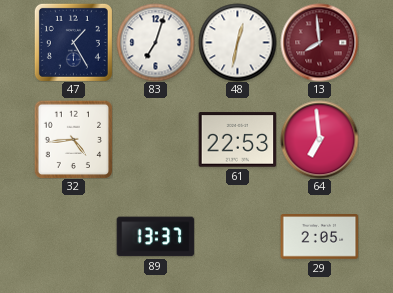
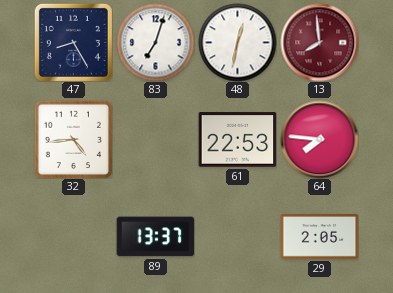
47: 1:25 -> 8:25 (73, 42)
64: 6:59 -> 7:46 (319, 139)
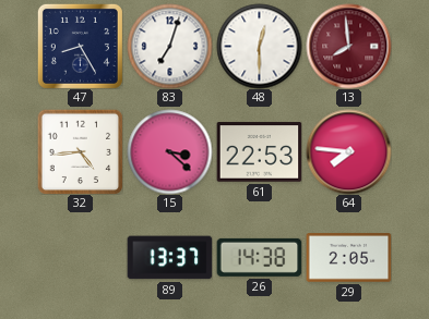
48: 12:32 -> 12:30 (259, 46)
15: none -> 3:22 (169, 151)
26: none -> 14:38 (259, 257)
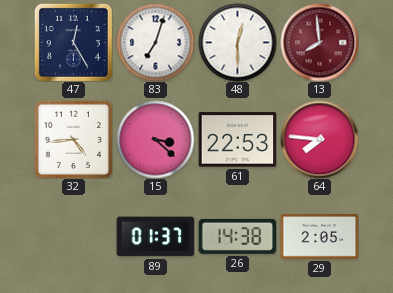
47: 8:25 -> 12:25 (73, 42)
89: 13:37 -> 01:37 (155, 237)
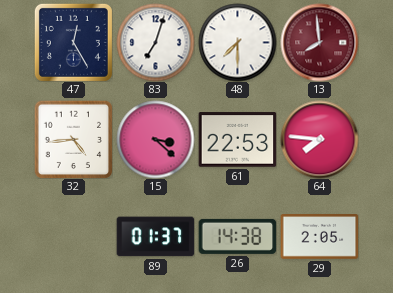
48: 12:30 -> 7:30 (237, 42)
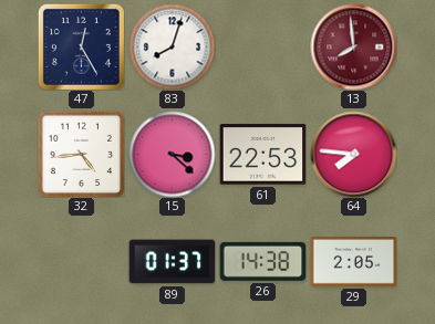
83: 7:03 -> 8:03 (172, 46)
48: 7:30 -> none (237, 42)
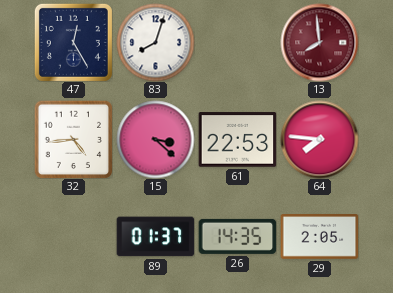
26: 14:38 -> 14:35 (237, 236)
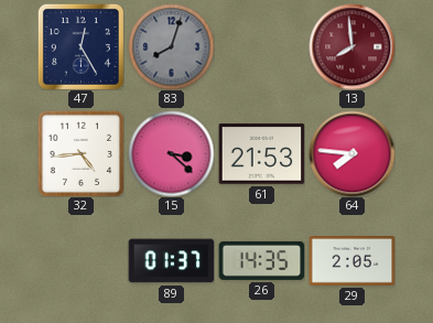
83 dial: white -> grey (171, 46)
61: 22:53 -> 21:53 (261, 154)
